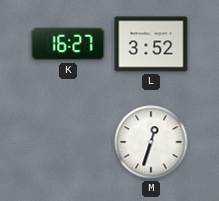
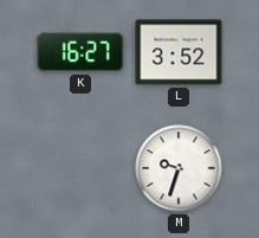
M: 12:33 -> 9:33 (179, 168)
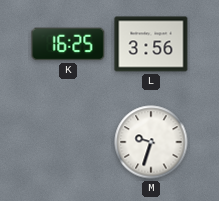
K: 16:27 -> 16:25 (68, 44)
L: 3:52 -> 3:56 (151, 44)
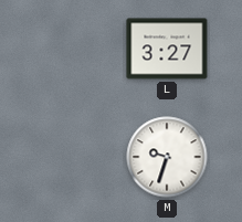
K: 16:25 -> none (68, 44)
L: 3:56 -> 3:27 (167, 49)
